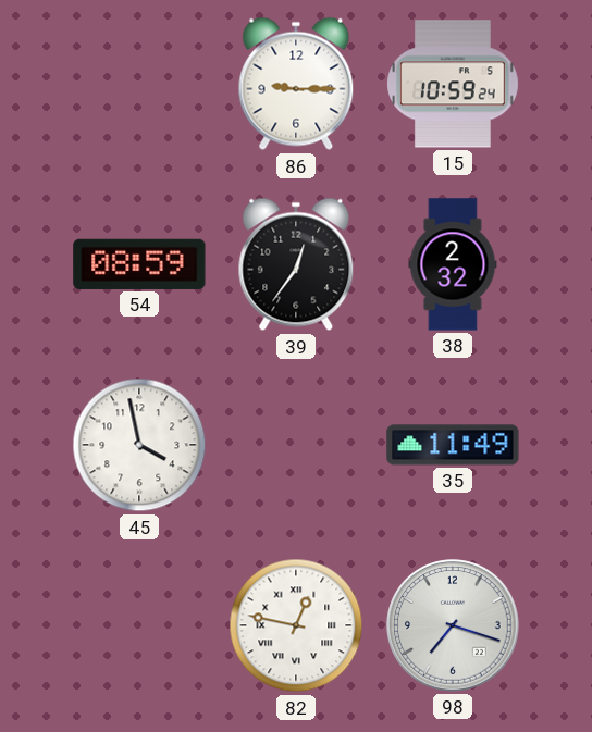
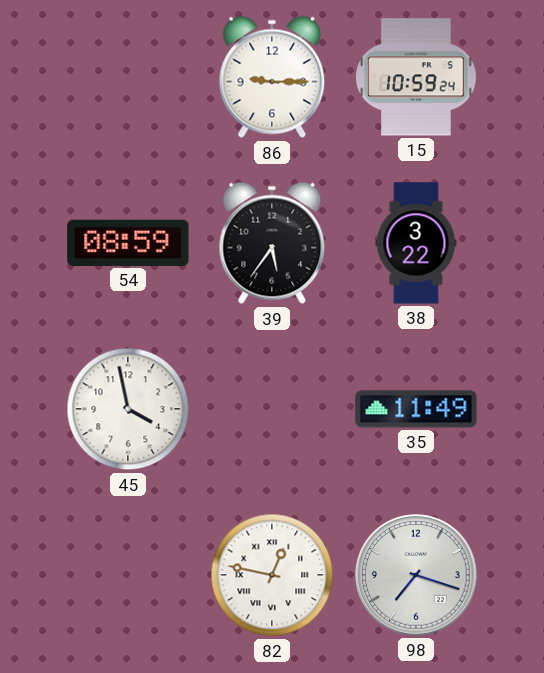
39: 12:36 -> 5:36 (272, 243)
38: 2:32 -> 3:22 (416, 243)
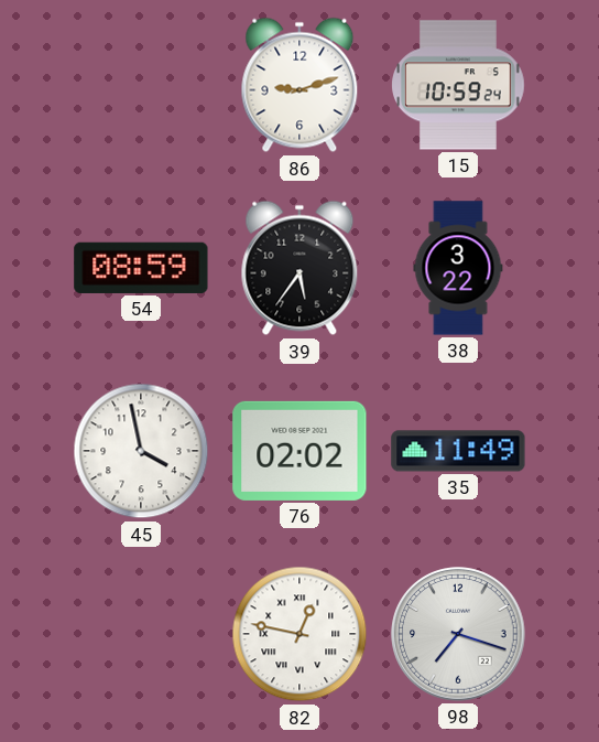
86: 9:15 -> 9:12 (299, 85)
76: none -> 02:02 (299, 451)
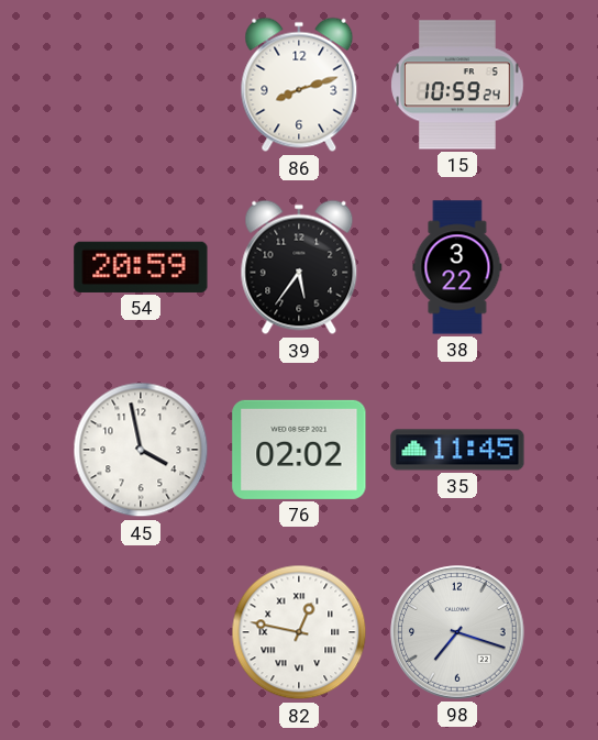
86: 9:12 -> 8:12 (299, 85)
54: 08:59 -> 20:59 (141, 267)
35: 11:49 -> 11:45 (457, 450)
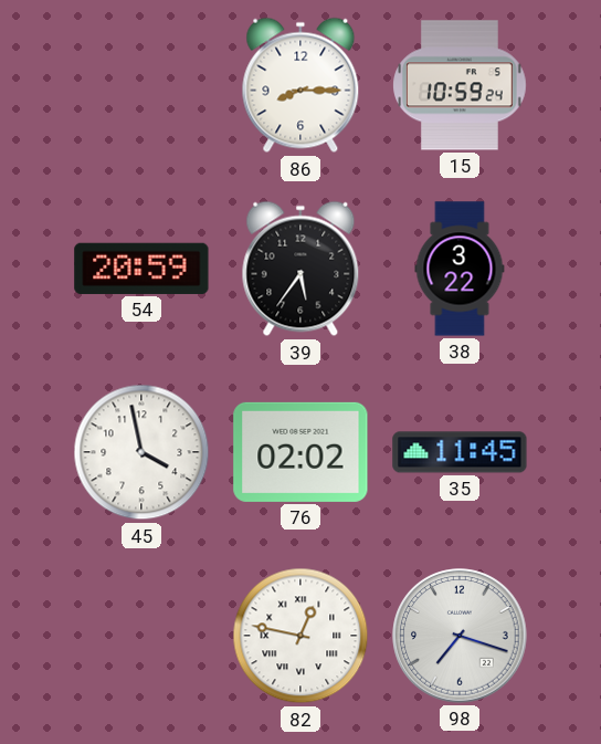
86: 8:12 -> 8:15 (300, 85)
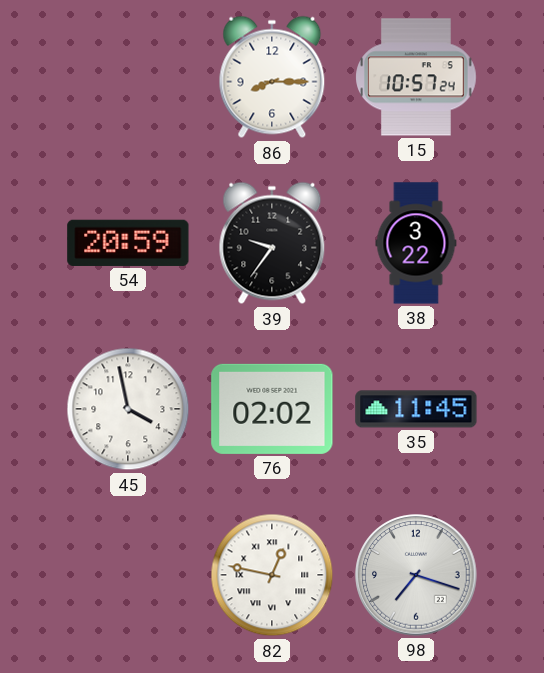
15: 10:59 -> 10:57 (416, 77)
39: 5:36 -> 9:36 (272, 243)
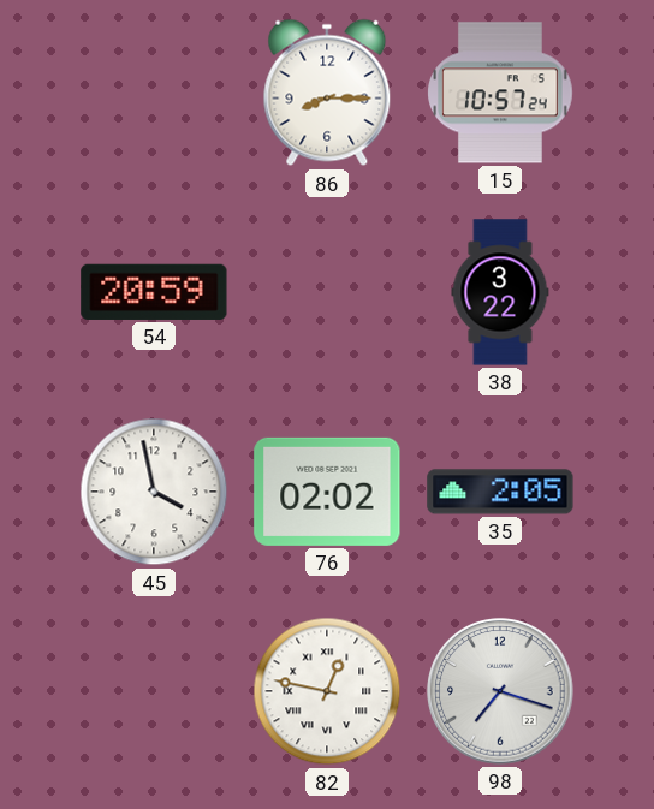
39: 9:36 -> none (272, 243)
35: 11:45 -> 2:05 (500, 492)
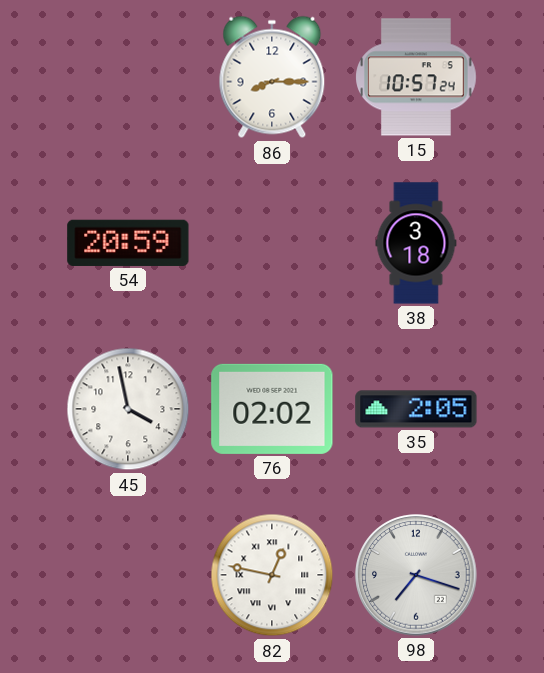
38: 3:22 -> 3:18 (416, 243)
